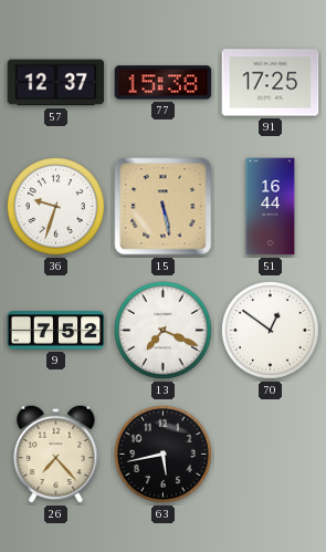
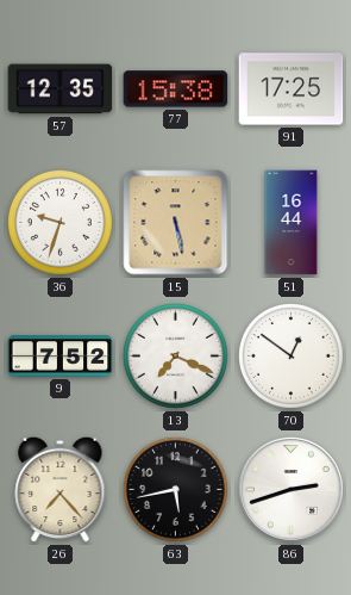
57: 12:37 -> 12:35 (61, 89)
86: none -> 2:42 (290, 489)
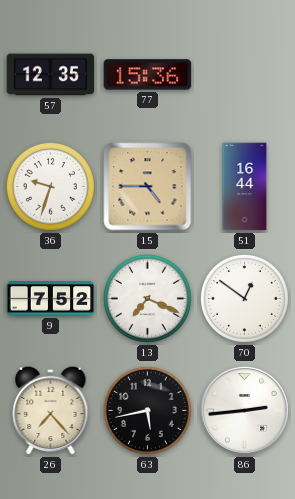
77: 15:38 -> 15:36 (148, 75)
91: 17:25 -> none (292, 89)
15: 5:28 -> 4:45 (148, 187)
86: 2:42 -> 2:44 (244, 410)
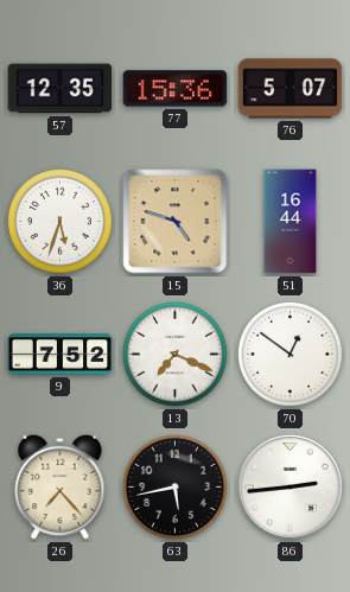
76: none -> 5:07 (291, 89)
36: 9:33 -> 5:33 (59, 221)
15: 4:45 -> 4:48 (176, 222)
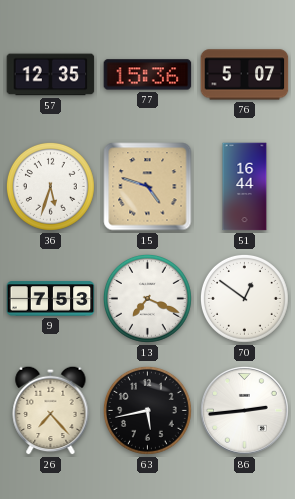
9: 7:52 -> 7:53 (51, 299)
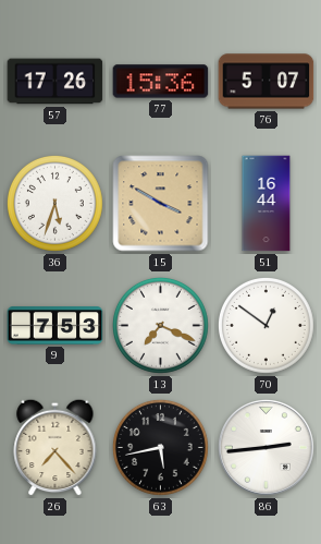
57: 12:35 -> 17:26 (55, 82)
15: 4:48 -> 3:50 (161, 204)
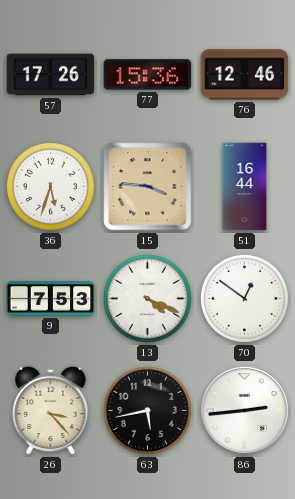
76: 5:07 -> 12:46 (245, 75)
15: 3:50 -> 3:46 (148, 187)
13: 7:19 -> 4:19 (147, 298)
26: 7:23 -> 3:23 (51, 410)
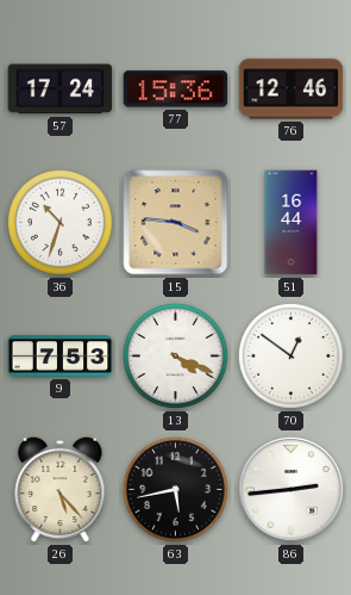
57: 17:26 -> 17:24 (61, 89)
36: 5:33 -> 10:33 (59, 222)
26: 3:23 -> 5:23 (61, 489)
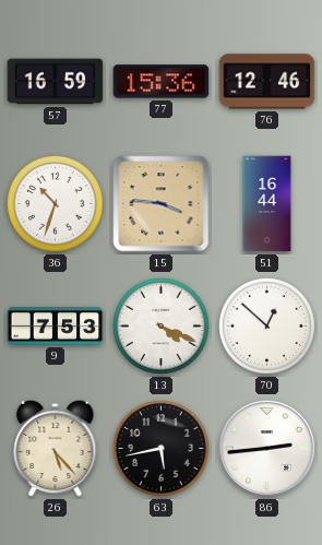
57: 17:24 -> 16:59 (56, 82)
70: 12:51 -> 12:52 (266, 325)
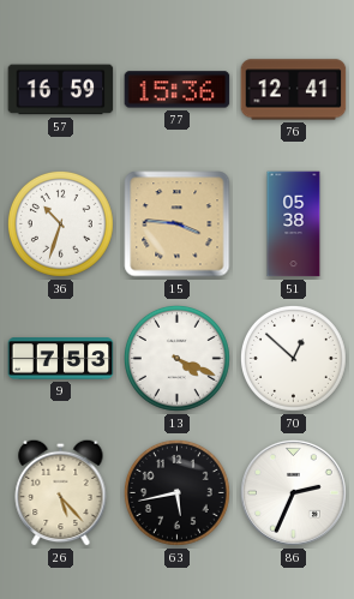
76: 12:46 -> 12:41 (294, 90)
51: 16:44 -> 05:38 (294, 224)
86: 2:44 -> 2:34 (293, 492)
